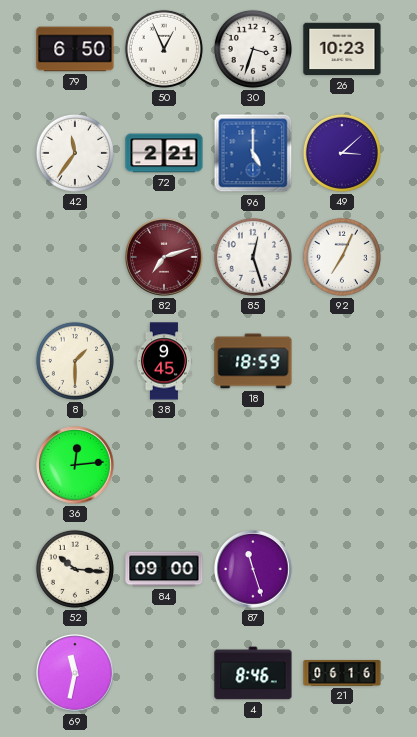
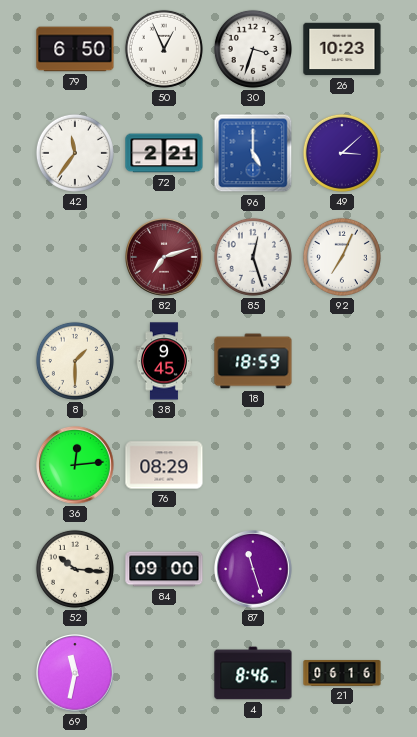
76: none -> 08:29 (164, 465)
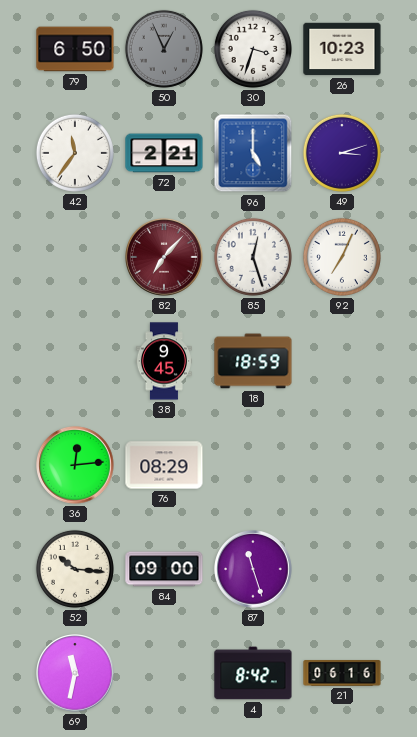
50 dial: white -> grey (164, 49)
49: 3:08 -> 3:12 (342, 153)
82: 7:12 -> 7:07 (164, 257)
8: 1:30 -> none (75, 361)
4: 8:46 -> 8:42 (253, 673)
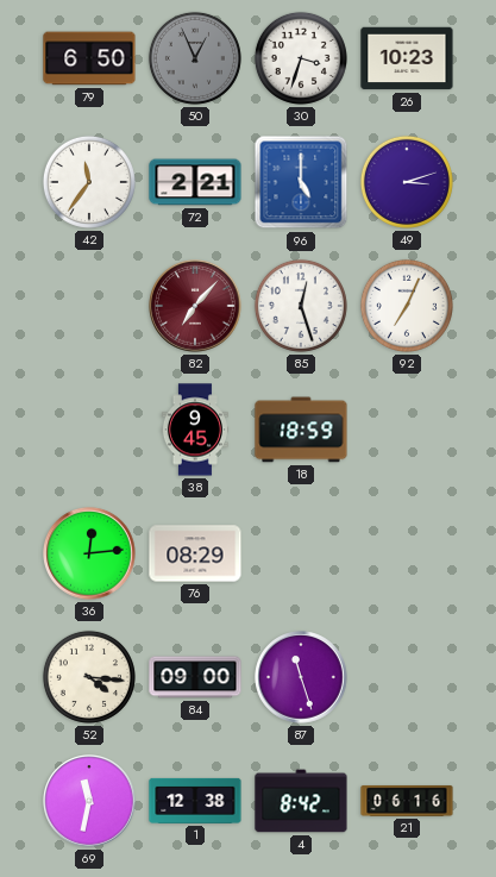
52: 10:16 -> 4:16 (89, 677)
1: none -> 12:38 (195, 801)
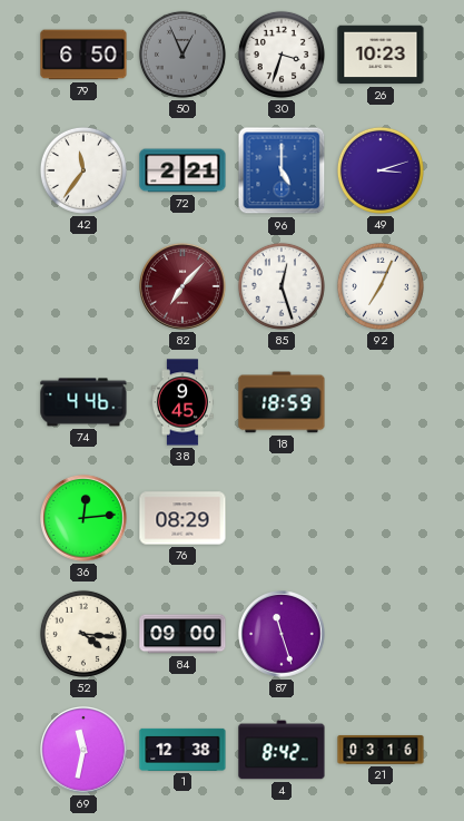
74: none -> 4:46 (83, 402)
21: 06:16 -> 03:16 (381, 750)
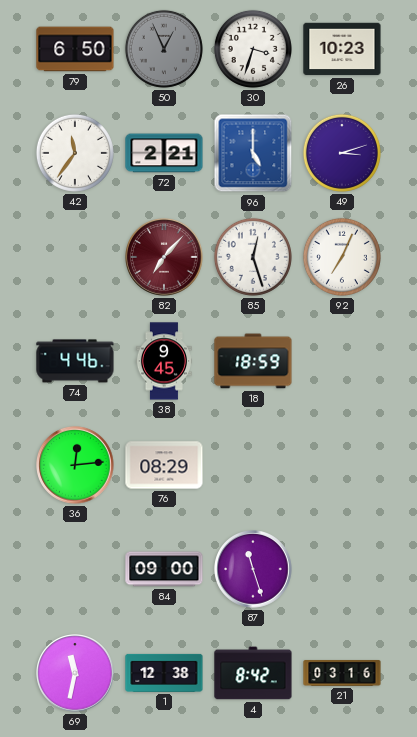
52: 4:16 -> none (83, 634)
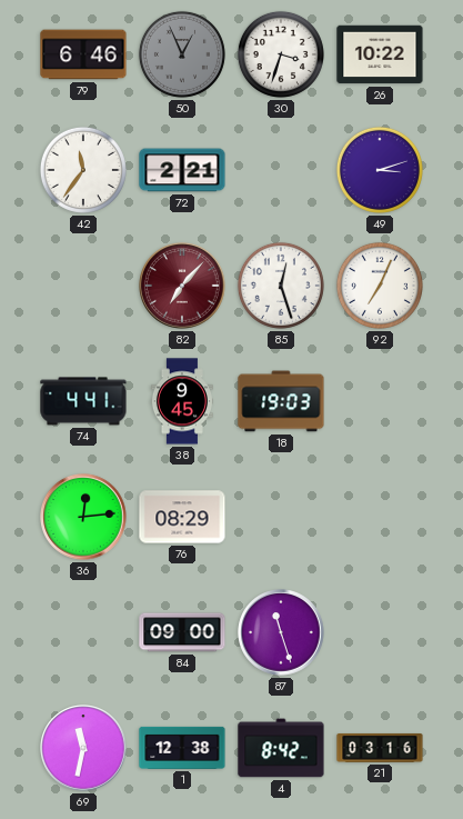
79: 6:50 -> 6:46 (83, 54)
26: 10:23 -> 10:22 (380, 54)
96: 5:00 -> none (253, 153)
74: 4:46 -> 4:41 (83, 401)
18: 18:59 -> 19:03 (281, 401)
